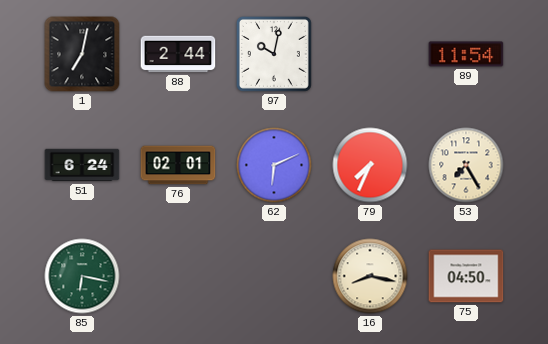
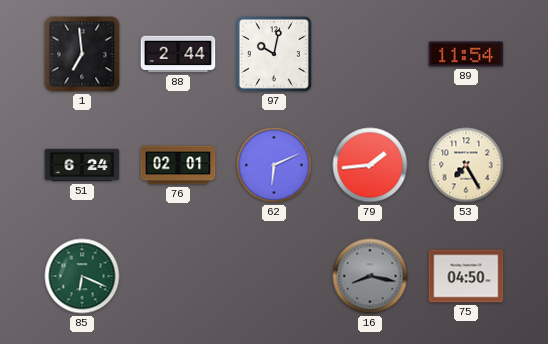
1: 7:02 -> 6:59 (82, 54)
79: 7:34 -> 1:44 (370, 165)
85: 6:17 -> 6:19 (82, 276)
16 dial: cream -> grey (370, 276)
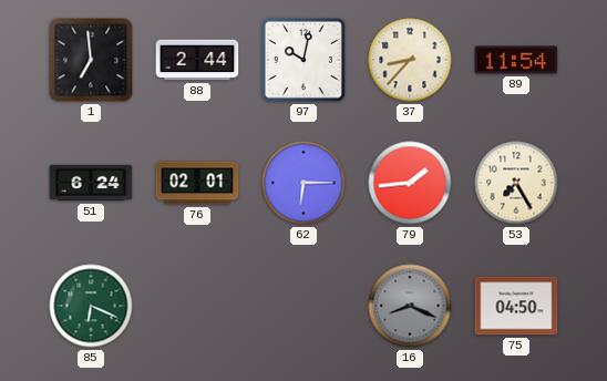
37: none -> 8:37 (410, 60)
62: 6:11 -> 6:15 (303, 183)
16: 8:17 -> 8:19 (410, 306)
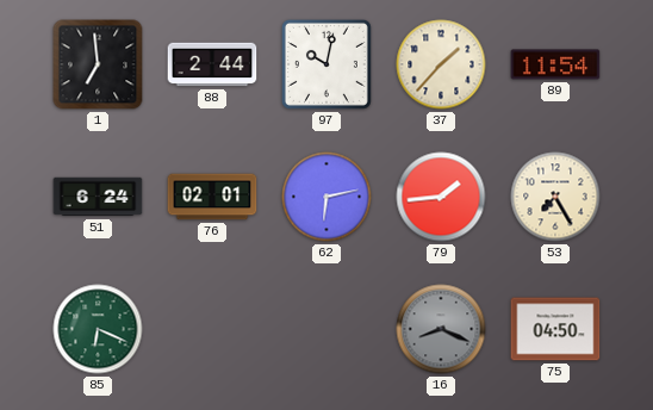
37: 8:37 -> 1:37 (441, 64)
62: 6:15 -> 6:13 (326, 197)
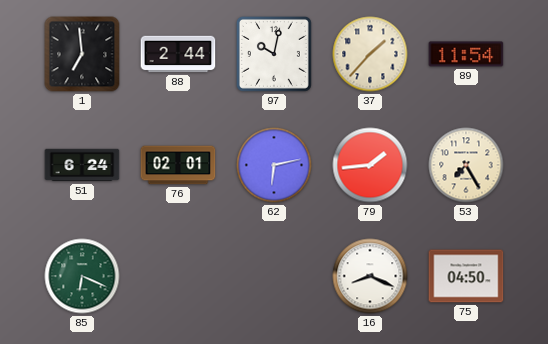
16 dial: grey -> white (370, 276)
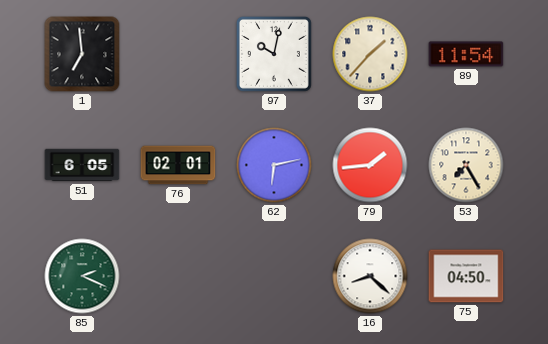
88: 2:44 -> none (178, 54)
51: 6:24 -> 6:05 (82, 165)
85: 6:19 -> 2:19 (82, 276)
16: 8:19 -> 8:22 (370, 276)
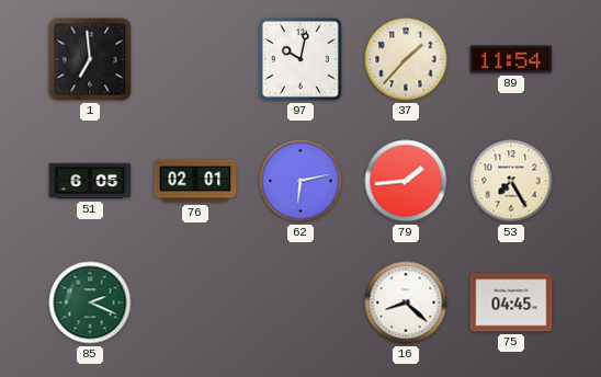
75: 04:50 -> 04:45 (511, 302)
